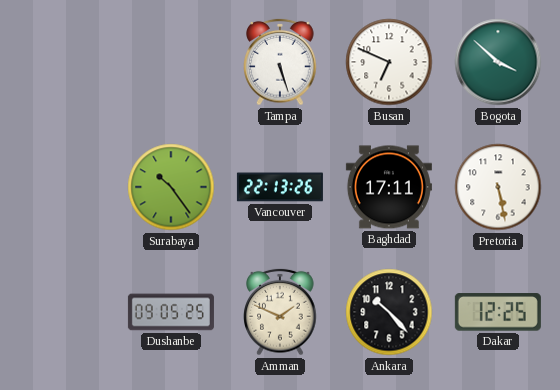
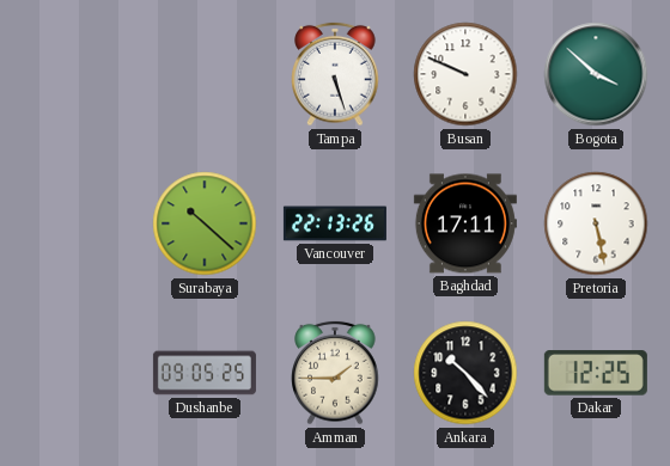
Busan: 6:49 -> 9:49 (465, 74)
Surabaya: 10:24 -> 10:22 (205, 223)
Amman: 1:49 -> 1:45 (335, 373)
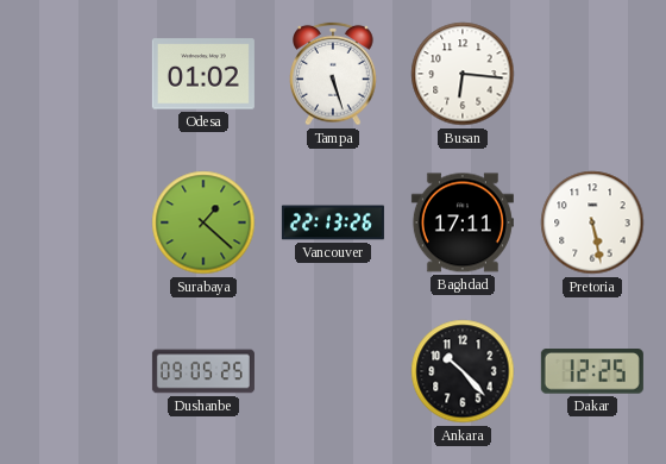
Odesa: none -> 01:02 (203, 74)
Busan: 9:49 -> 6:16 (463, 74)
Bogota: 3:52 -> none (596, 74)
Surabaya: 10:22 -> 1:22 (203, 222)
Amman: 1:45 -> none (335, 373)
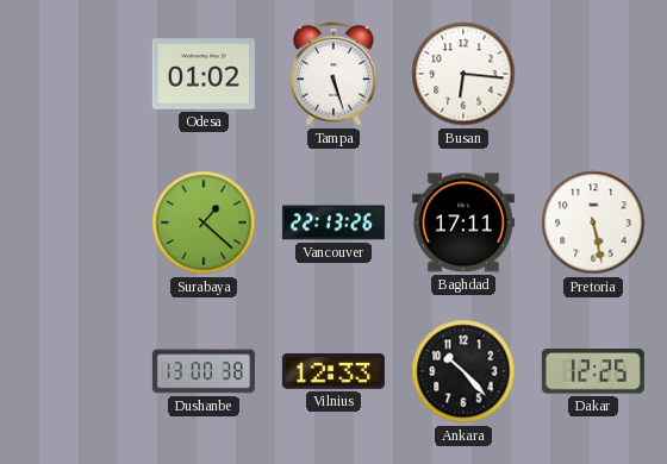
Dushanbe: 09:05 -> 13:00 (204, 371)
Vilnius: none -> 12:33 (333, 371)
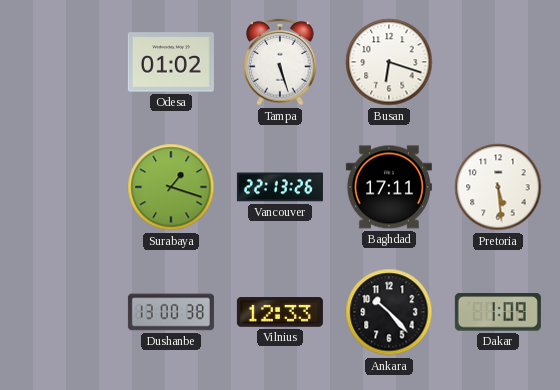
Busan: 6:16 -> 6:18 (389, 62)
Surabaya: 1:22 -> 1:18 (171, 187)
Pretoria: 5:28 -> 5:29 (498, 187)
Dakar: 12:25 -> 1:09 (498, 312)
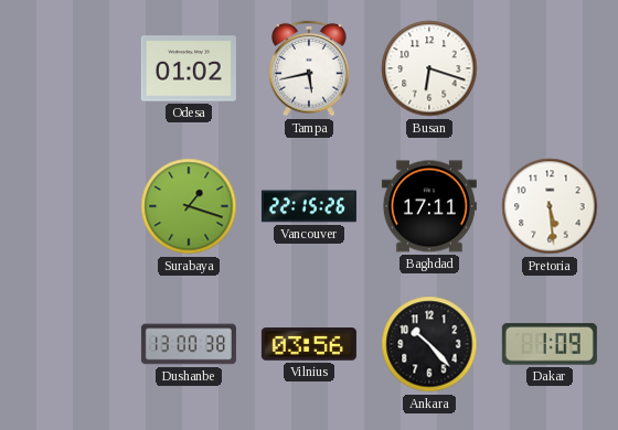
Tampa: 5:27 -> 5:43 (309, 68)
Vancouver: 22:13 -> 22:15 (309, 206)
Vilnius: 12:33 -> 03:56 (309, 344)
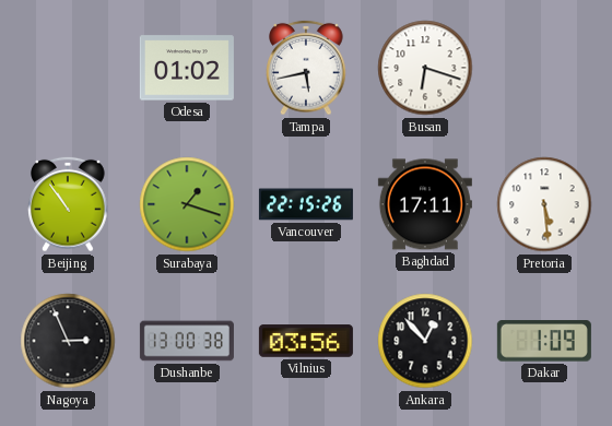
Beijing: none -> 10:54 (68, 204)
Nagoya: none -> 2:56 (68, 341)
Ankara: 10:23 -> 12:53 (425, 341)
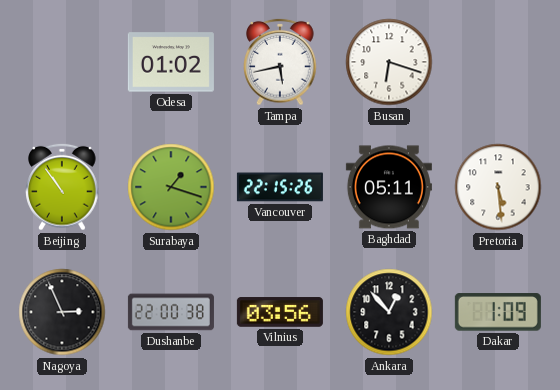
Baghdad: 17:11 -> 05:11 (389, 187)
Dushanbe: 13:00 -> 22:00 (171, 312)
